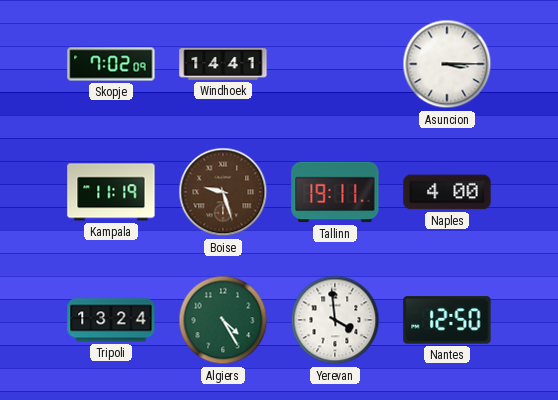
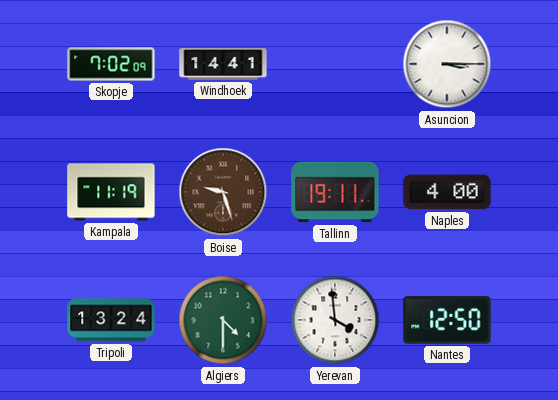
Algiers: 4:25 -> 4:30 (223, 320)
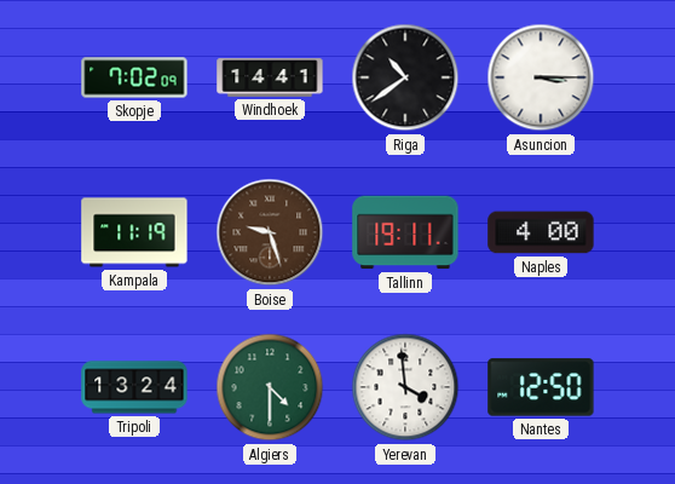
Riga: none -> 10:39 (405, 77)
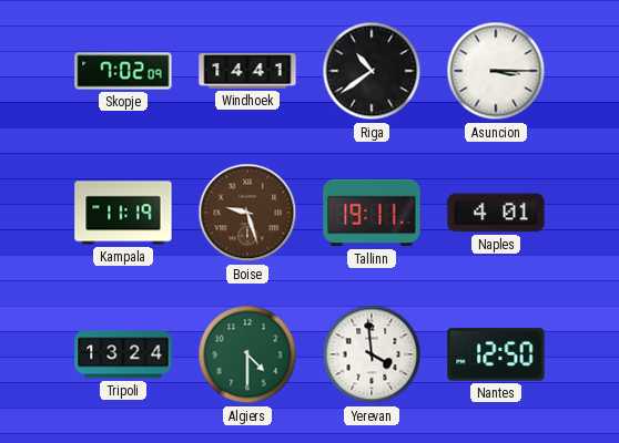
Naples: 4:00 -> 4:01 (496, 213)
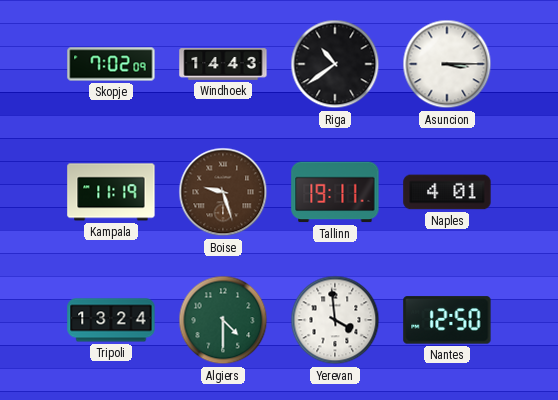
Windhoek: 14:41 -> 14:43 (223, 64)
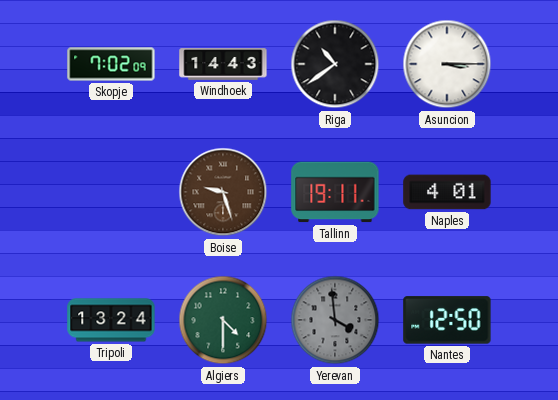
Kampala: 11:19 -> none (111, 192)
Yerevan dial: white -> grey (335, 320)
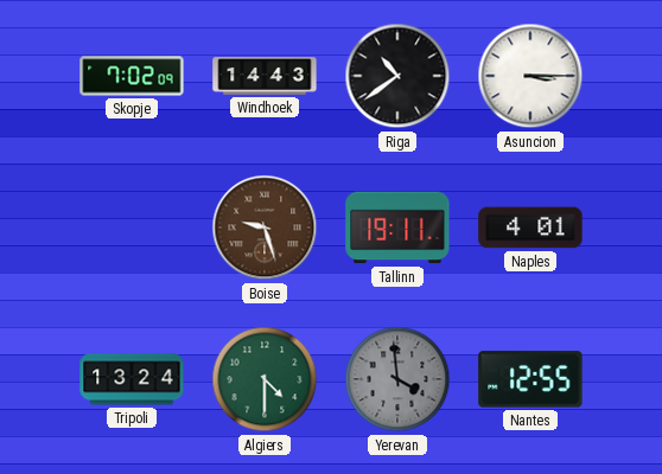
Nantes: 12:50 -> 12:55 (530, 379)
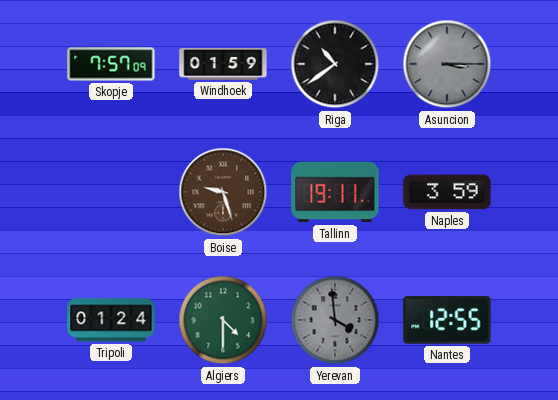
Skopje: 7:02 -> 7:57 (111, 64)
Windhoek: 14:43 -> 01:59 (223, 64)
Asuncion dial: white -> grey (447, 64)
Naples: 4:01 -> 3:59 (447, 192)
Tripoli: 13:24 -> 01:24 (111, 320)
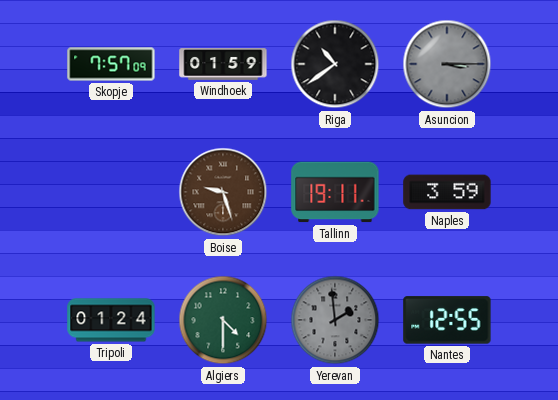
Yerevan: 3:59 -> 1:59 (335, 320)
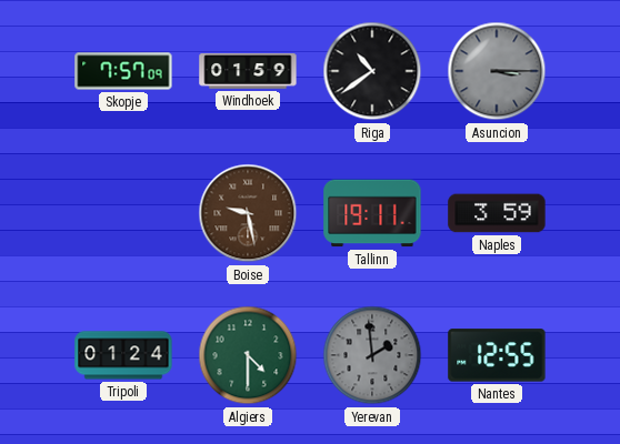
Boise: 9:27 -> 9:28 (248, 213)
